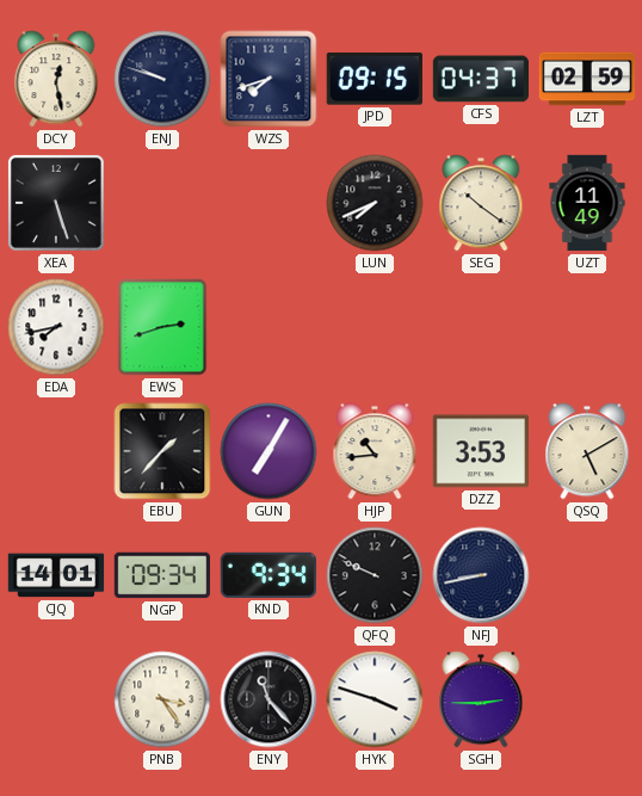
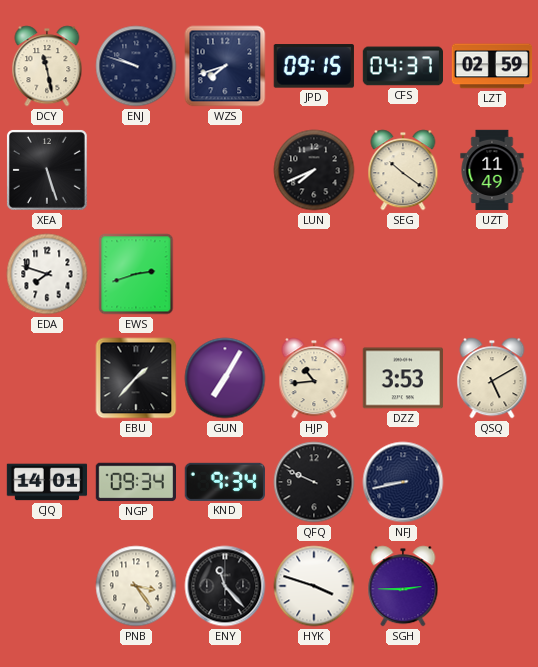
DCY: 12:28 -> 11:28 (47, 66)
EDA: 7:43 -> 7:48 (47, 274)
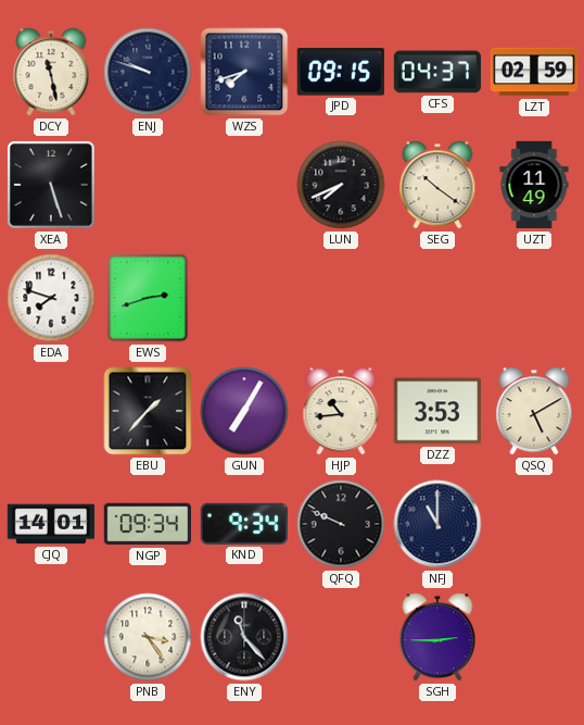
NFJ: 8:43 -> 11:00 (437, 524)
HYK: 3:48 -> none (314, 586)
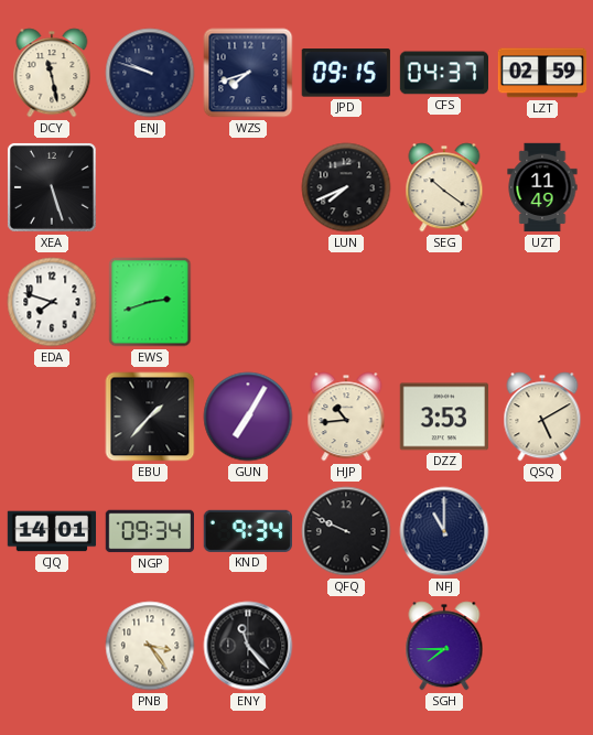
SGH: 2:45 -> 7:45 (444, 646)
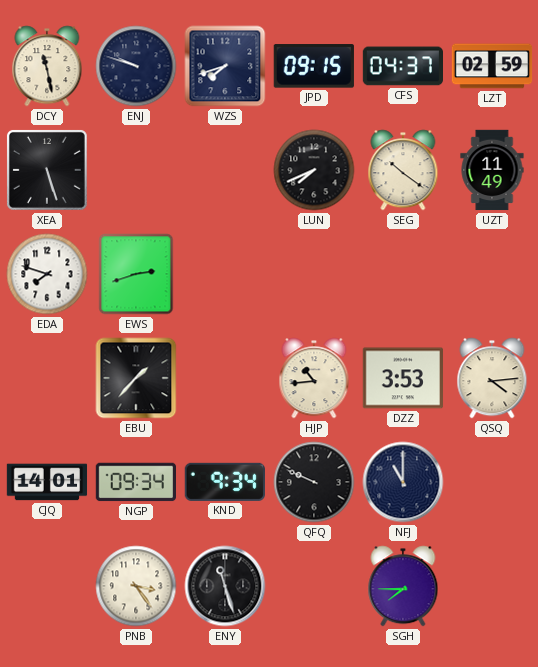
GUN: 7:05 -> none (248, 417)
QSQ: 5:10 -> 4:14 (492, 378)
ENY: 11:23 -> 11:27 (225, 586)
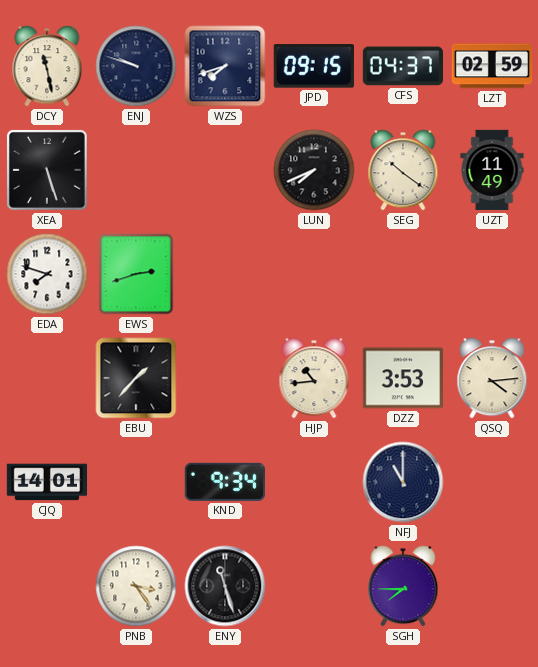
NGP: 09:34 -> none (135, 482)
QFQ: 9:49 -> none (314, 482)
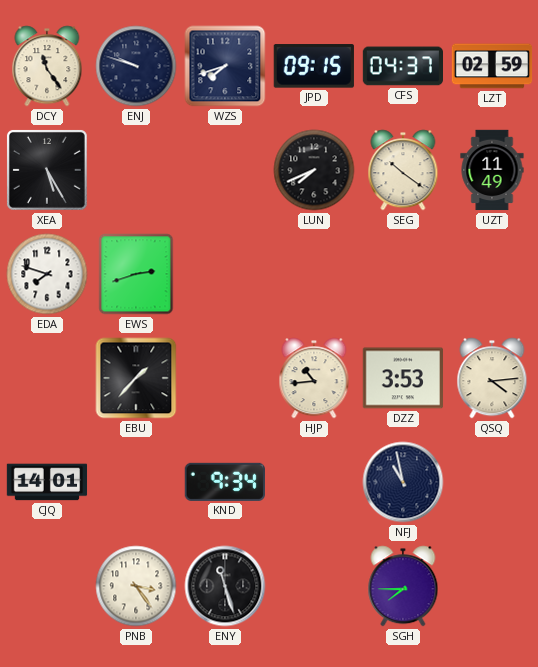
DCY: 11:28 -> 11:24 (47, 66)
XEA: 5:27 -> 5:25 (47, 170)
NFJ: 11:00 -> 10:58 (403, 482)
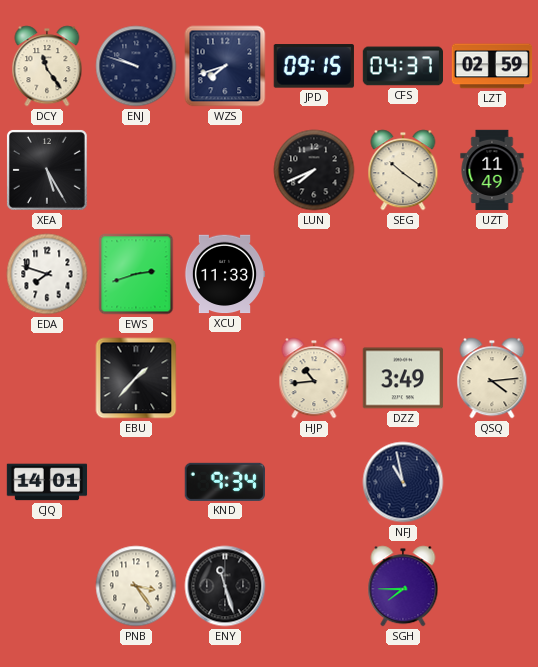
XCU: none -> 11:33 (225, 274)
DZZ: 3:53 -> 3:49 (402, 378)
